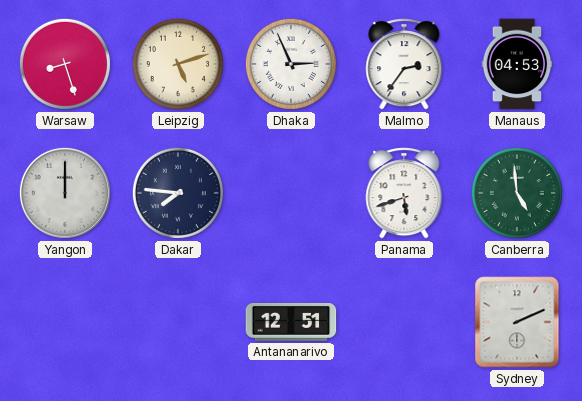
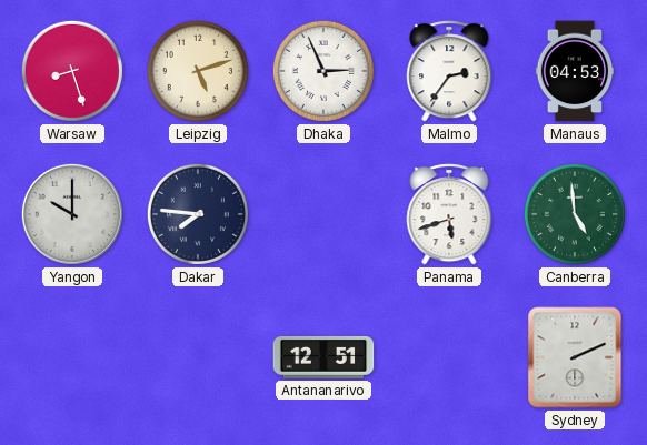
Yangon: 12:00 -> 10:00 (72, 214)
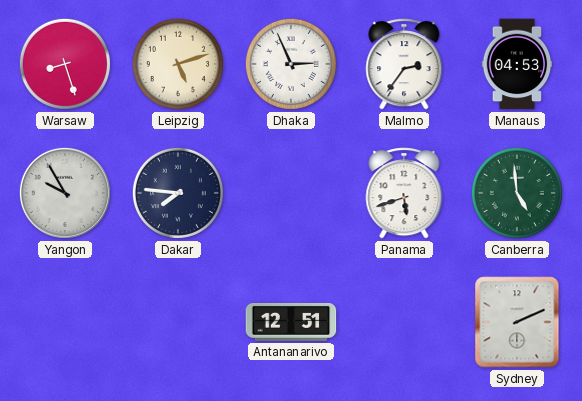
Yangon: 10:00 -> 9:55 (65, 193)
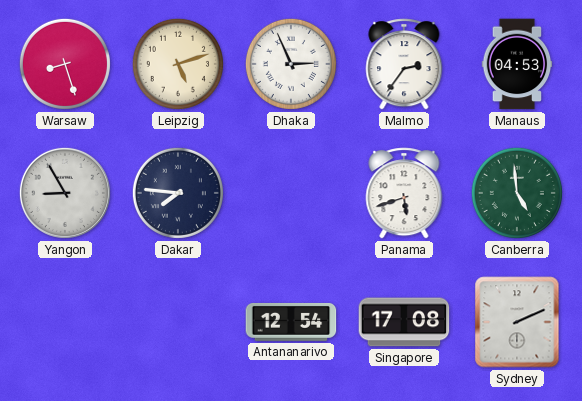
Yangon: 9:55 -> 8:55 (65, 193)
Antananarivo: 12:51 -> 12:54 (291, 322)
Singapore: none -> 17:08 (404, 322)
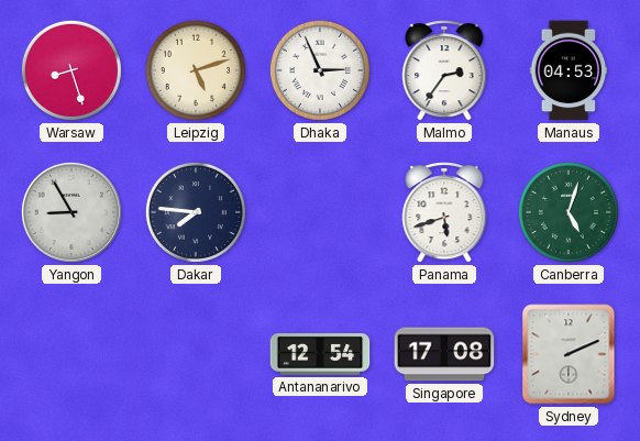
Canberra: 4:59 -> 5:03 (569, 212)
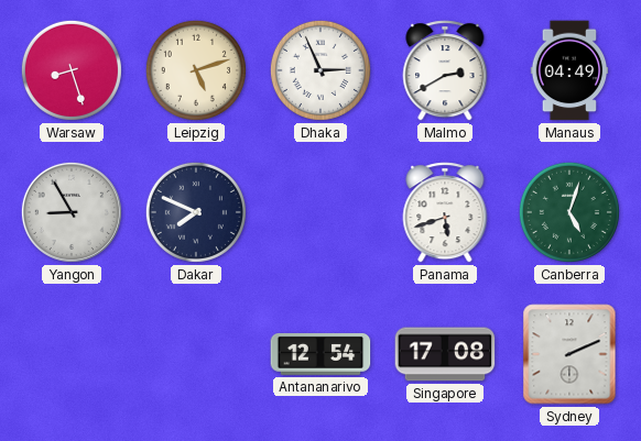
Malmo: 2:36 -> 2:40 (445, 70)
Manaus: 04:53 -> 04:49 (569, 70)
Dakar: 7:46 -> 7:49 (196, 212)
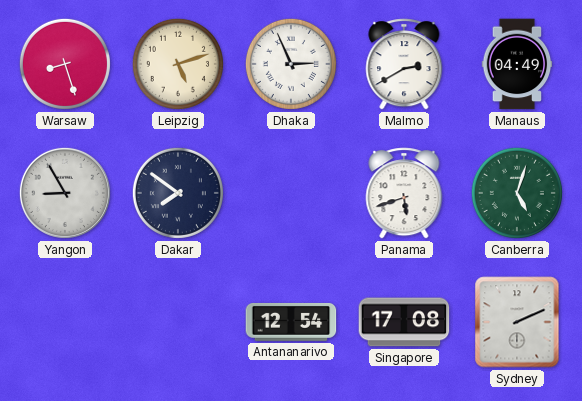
Dakar: 7:49 -> 7:51 (178, 193)
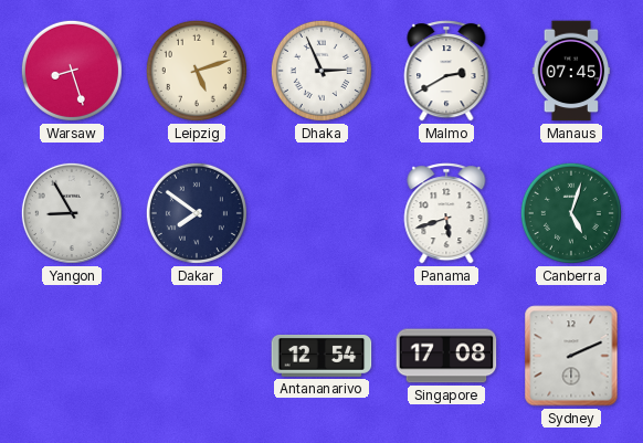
Manaus: 04:49 -> 07:45 (571, 71)
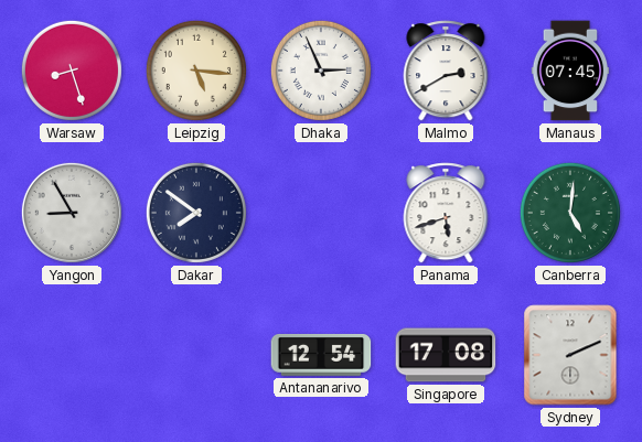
Leipzig: 5:12 -> 5:16 (196, 71)
Canberra: 5:03 -> 5:01 (570, 213)
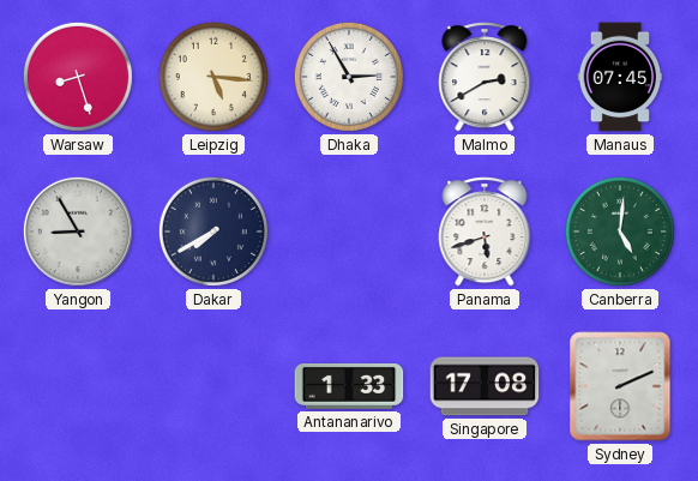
Dhaka: 2:56 -> 2:55 (349, 77)
Dakar: 7:51 -> 7:40 (213, 232)
Antananarivo: 12:54 -> 1:33 (349, 386)
